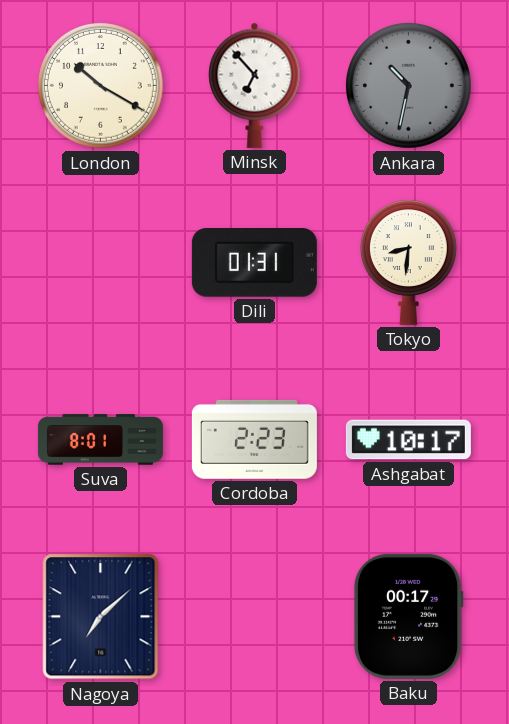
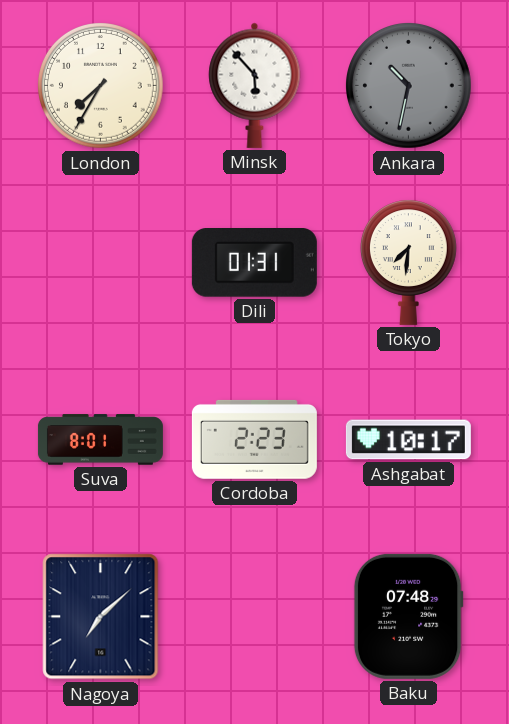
London: 10:20 -> 7:35 (101, 86)
Minsk: 6:53 -> 5:53 (255, 85)
Tokyo: 8:31 -> 7:31 (408, 262)
Baku: 00:17 -> 07:48 (408, 616)
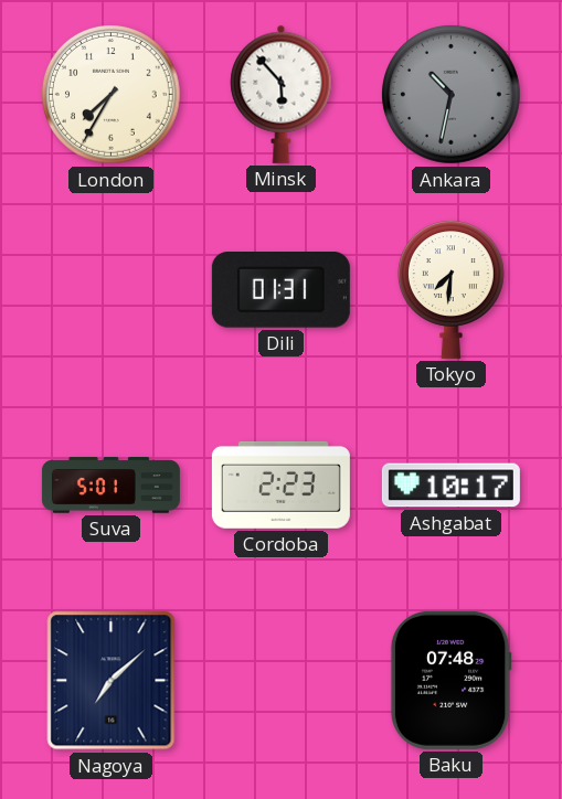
Suva: 8:01 -> 5:01 (110, 486)
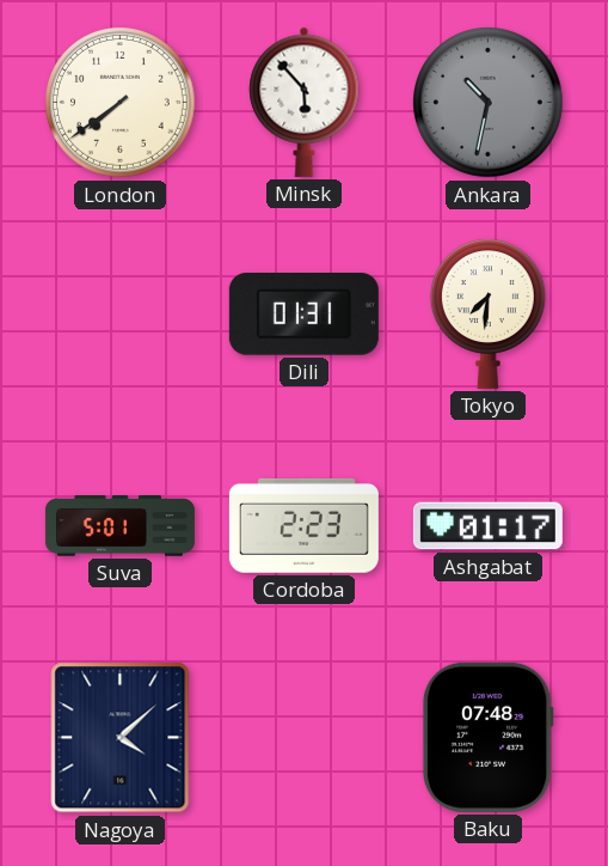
London: 7:35 -> 7:39 (121, 103)
Ashgabat: 10:17 -> 01:17 (487, 526)
Nagoya: 7:08 -> 4:08 (121, 738)
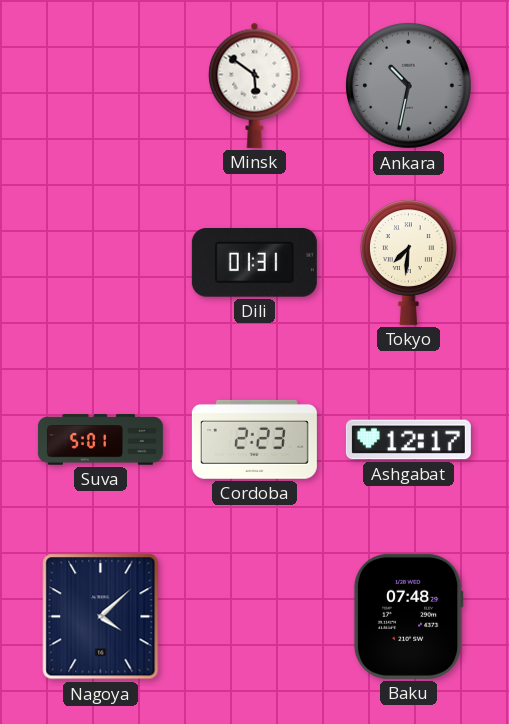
London: 7:39 -> none (121, 103)
Minsk: 5:53 -> 5:51 (255, 85)
Ashgabat: 01:17 -> 12:17 (408, 440)
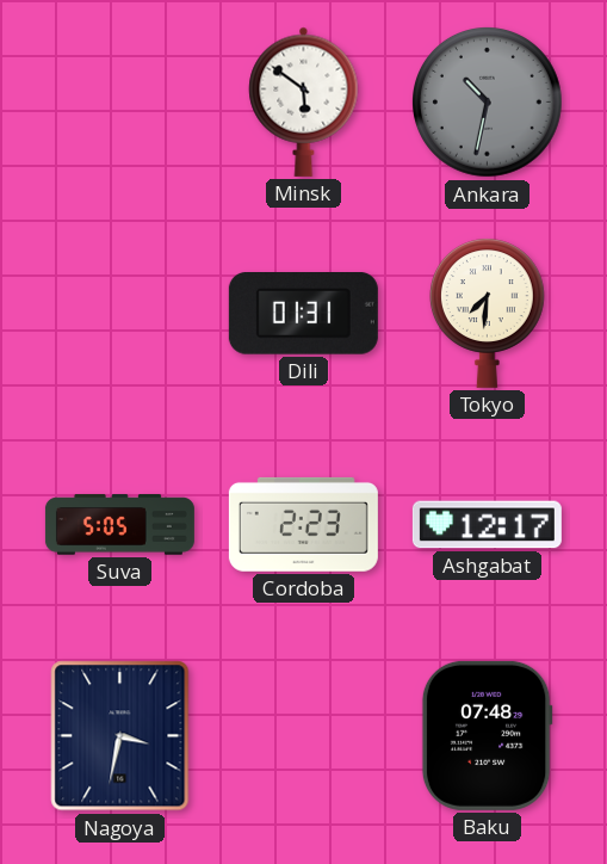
Suva: 5:01 -> 5:05 (119, 525)
Nagoya: 4:08 -> 3:32 (120, 736)
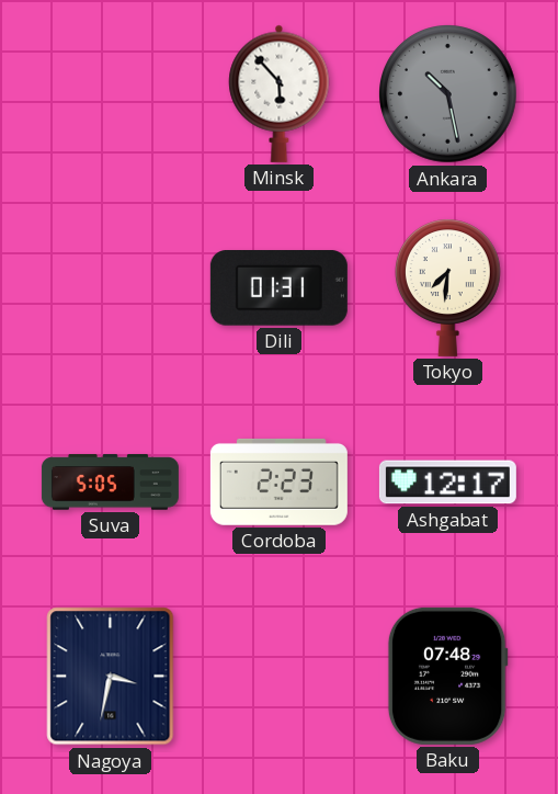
Minsk: 5:51 -> 5:53 (280, 93)
Ankara: 10:32 -> 10:28 (448, 94)
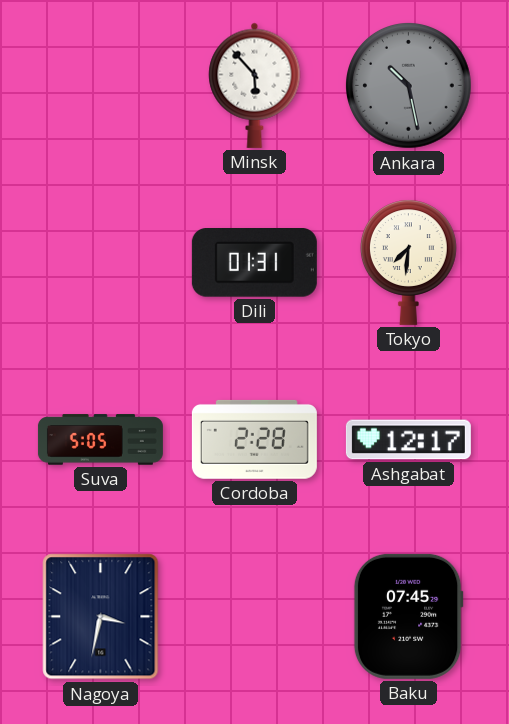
Cordoba: 2:23 -> 2:28 (254, 439)
Baku: 07:48 -> 07:45 (408, 616)
